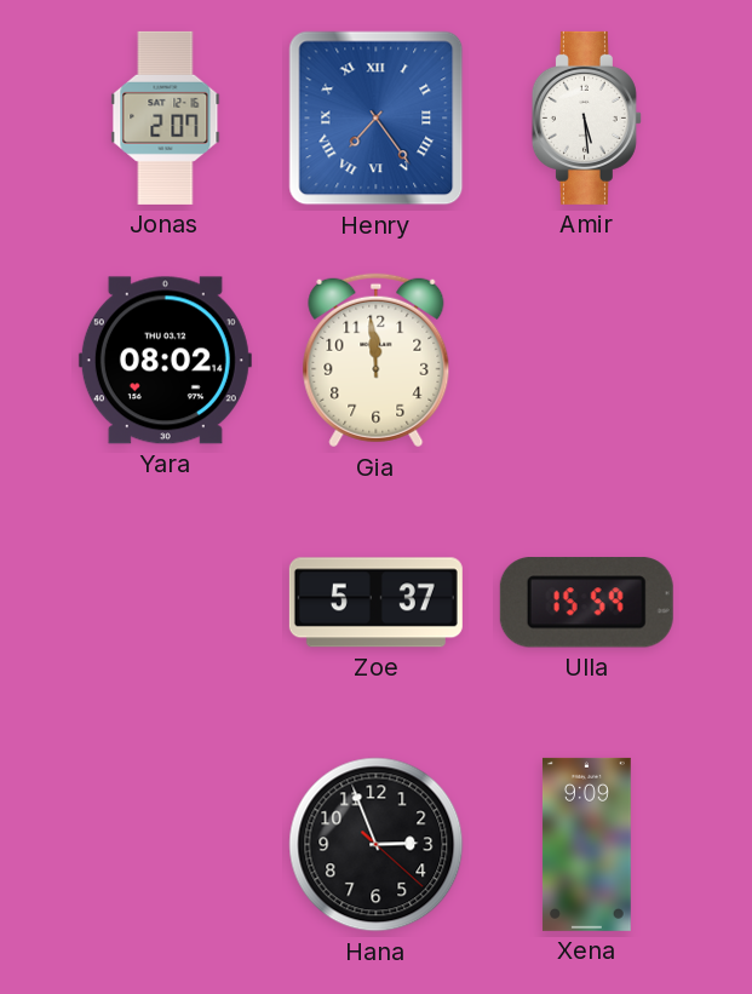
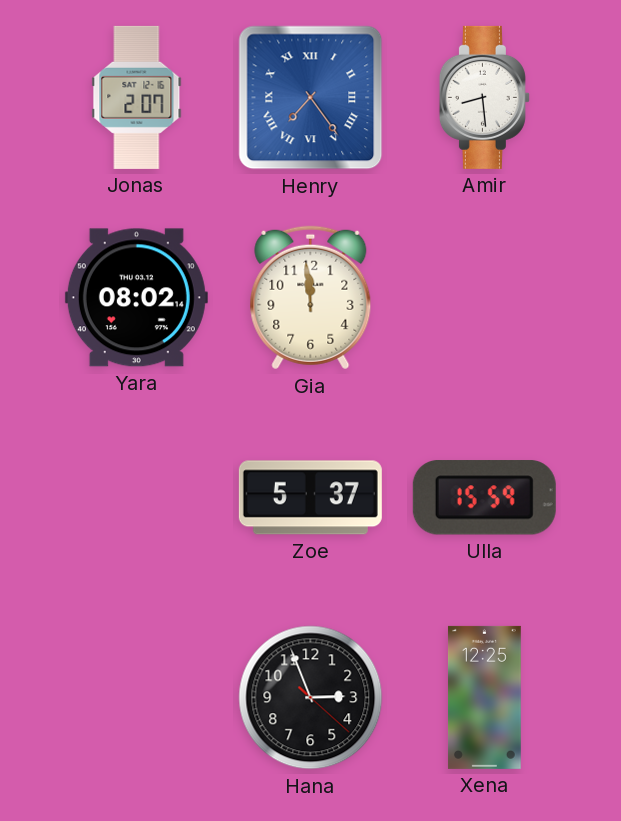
Amir: 5:29 -> 8:29 (484, 97)
Xena: 9:09 -> 12:25 (484, 697)
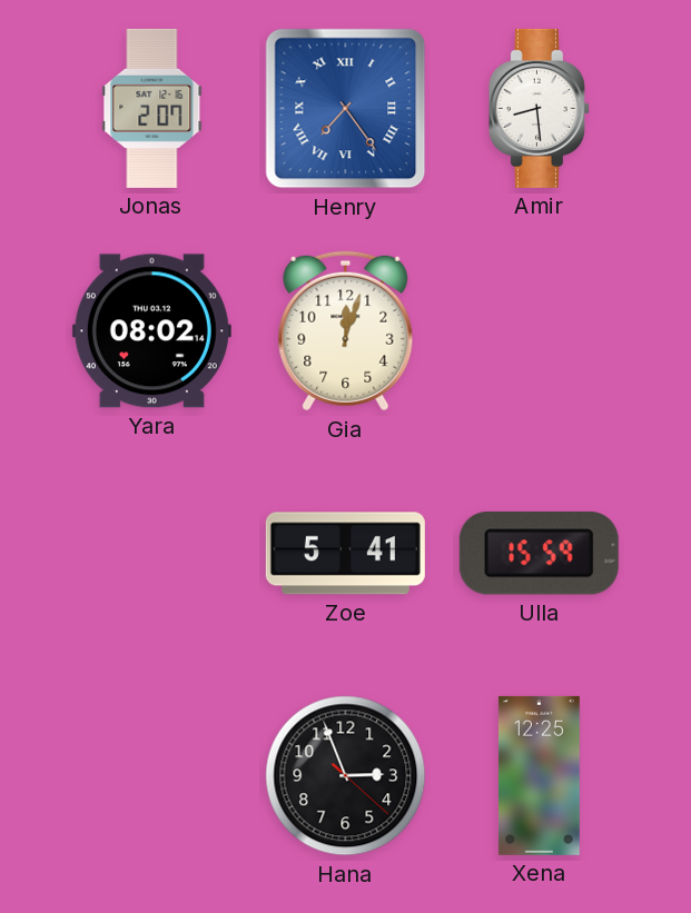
Gia: 11:59 -> 12:03 (346, 331)
Zoe: 5:37 -> 5:41 (345, 554)
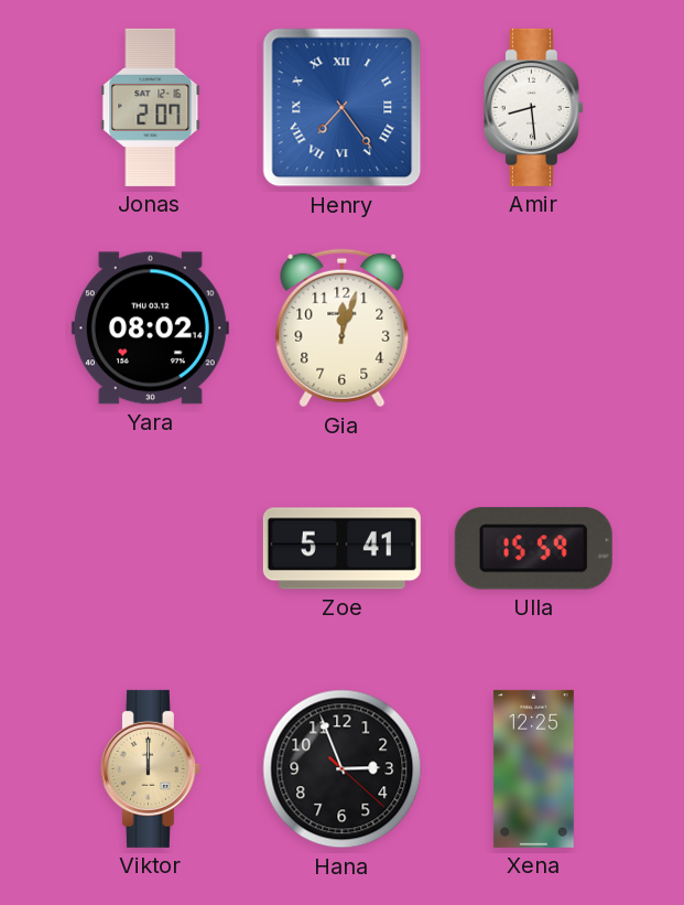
Viktor: none -> 12:00 (150, 768)
